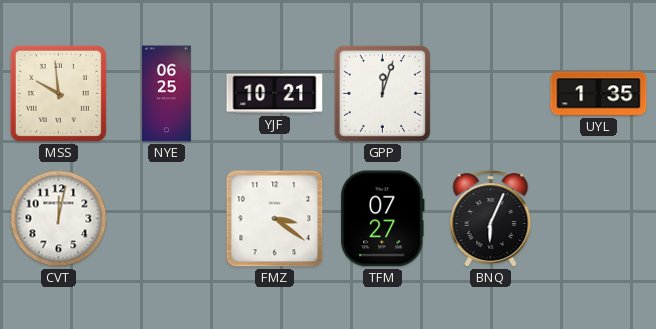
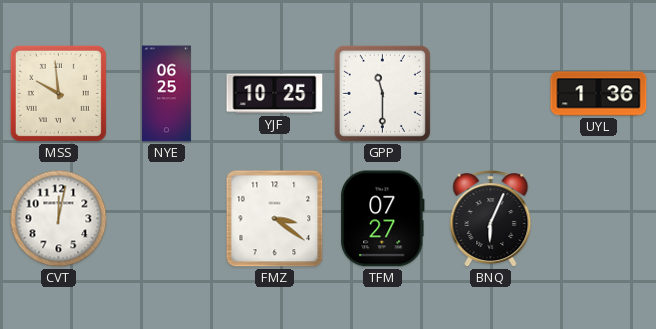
YJF: 10:21 -> 10:25 (275, 94)
GPP: 12:03 -> 11:30 (382, 93)
UYL: 1:35 -> 1:36 (599, 94)
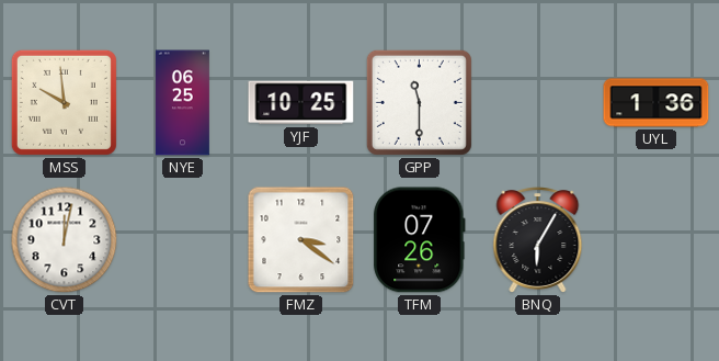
TFM: 07:27 -> 07:26 (420, 240)
BNQ: 6:04 -> 6:05 (538, 240)
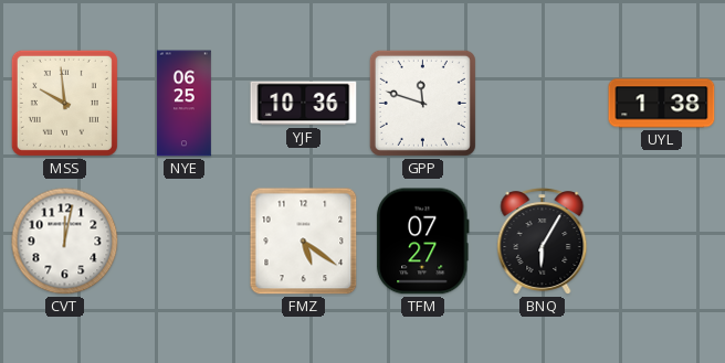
YJF: 10:25 -> 10:36 (304, 104)
GPP: 11:30 -> 11:48 (422, 103)
UYL: 1:36 -> 1:38 (662, 104)
FMZ: 3:21 -> 5:21 (304, 242)
TFM: 07:26 -> 07:27 (423, 242)
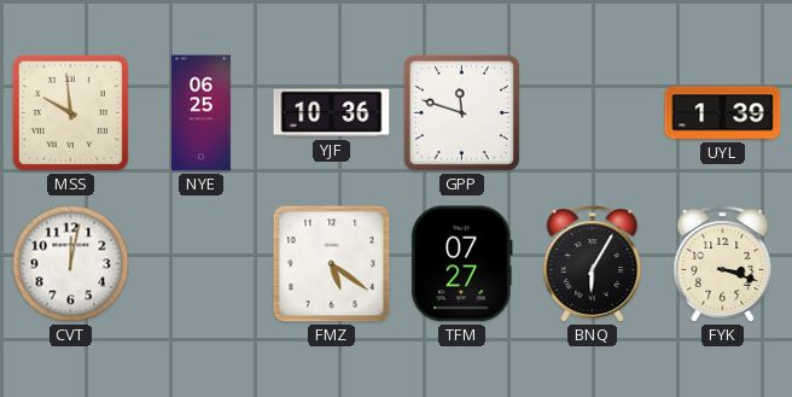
UYL: 1:38 -> 1:39 (723, 113)
FYK: none -> 3:18 (723, 264)
